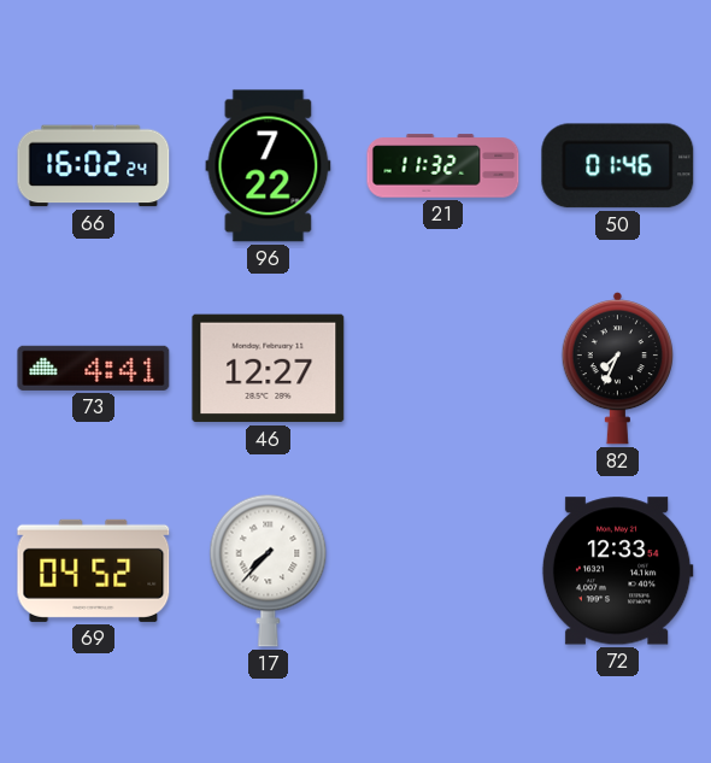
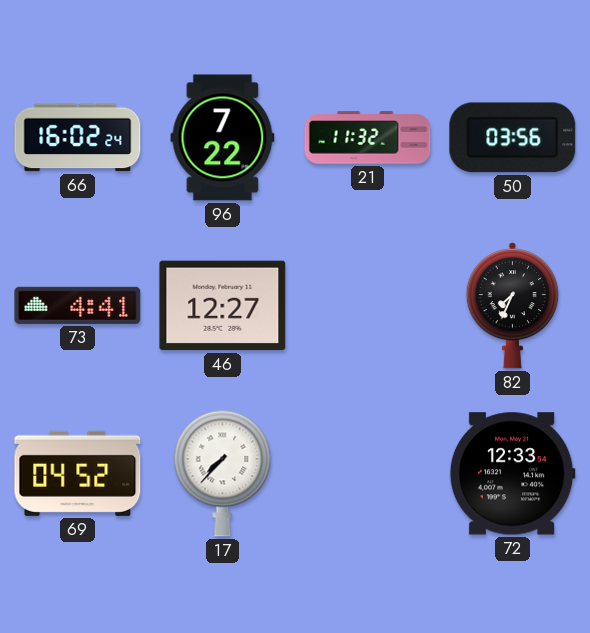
50: 01:46 -> 03:56 (513, 138)
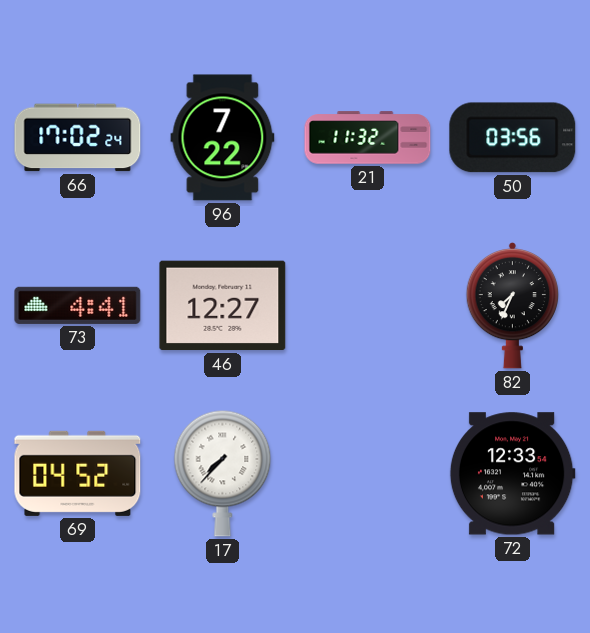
66: 16:02 -> 17:02 (78, 138)
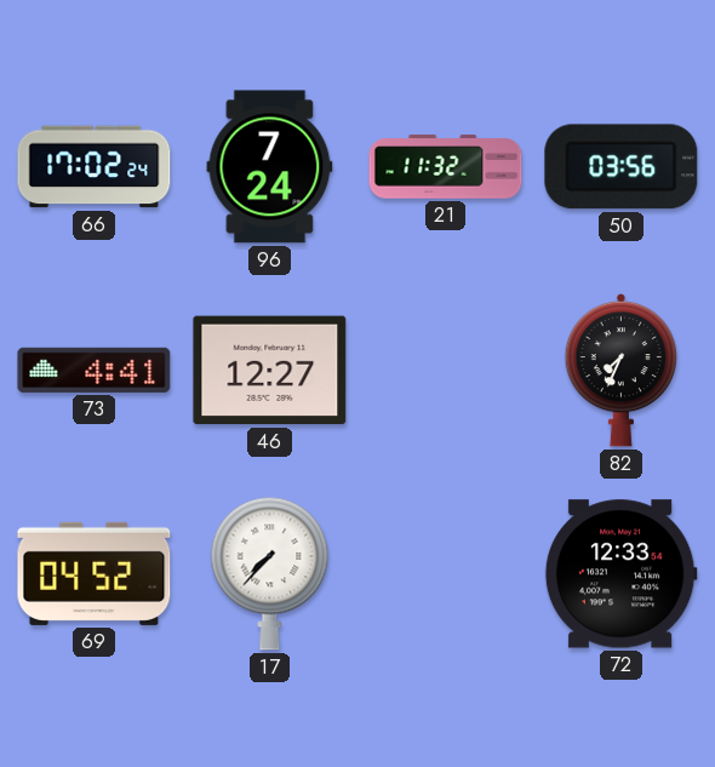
96: 7:22 -> 7:24 (270, 167)
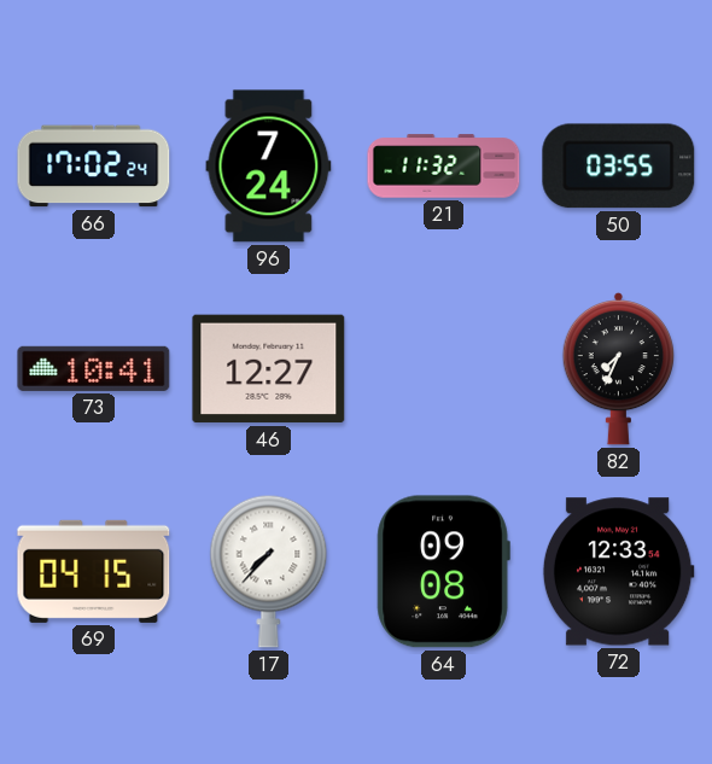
50: 03:56 -> 03:55 (619, 167)
73: 4:41 -> 10:41 (94, 368)
69: 04:52 -> 04:15 (94, 571)
64: none -> 09:08 (443, 572)
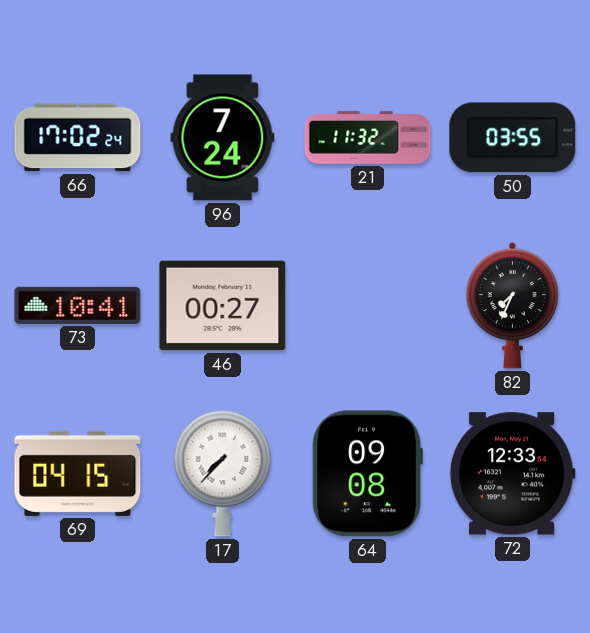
46: 12:27 -> 00:27 (223, 306)
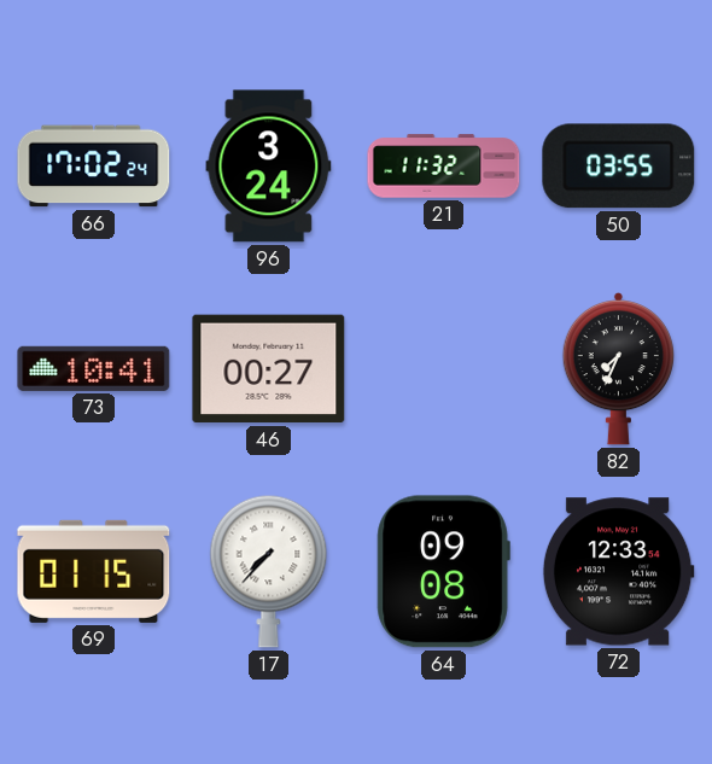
96: 7:24 -> 3:24 (269, 167)
69: 04:15 -> 01:15 (94, 571)
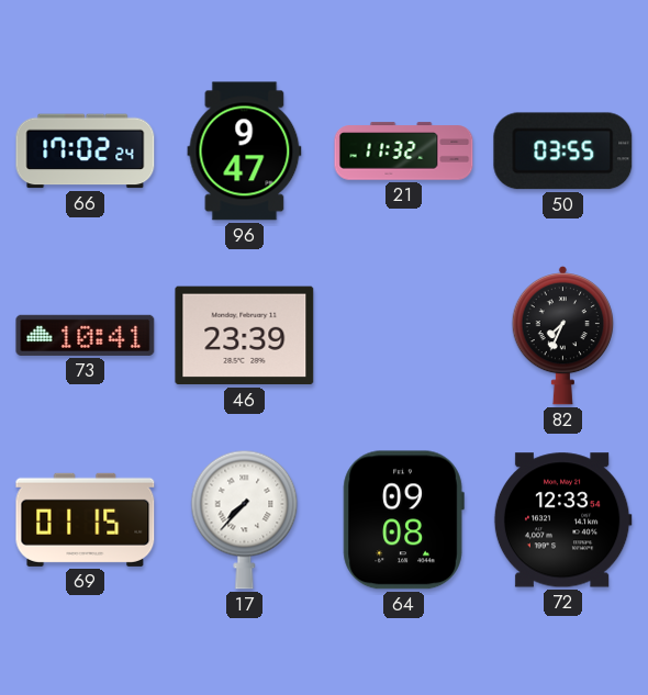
96: 3:24 -> 9:47 (245, 152)
46: 00:27 -> 23:39 (245, 336)
